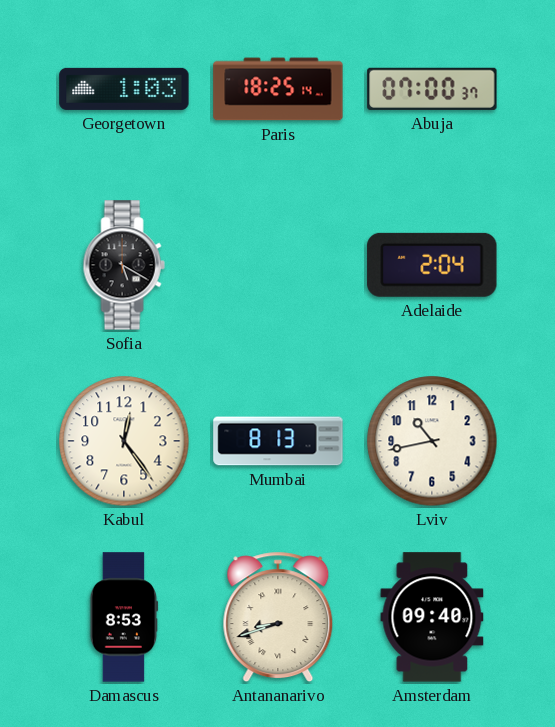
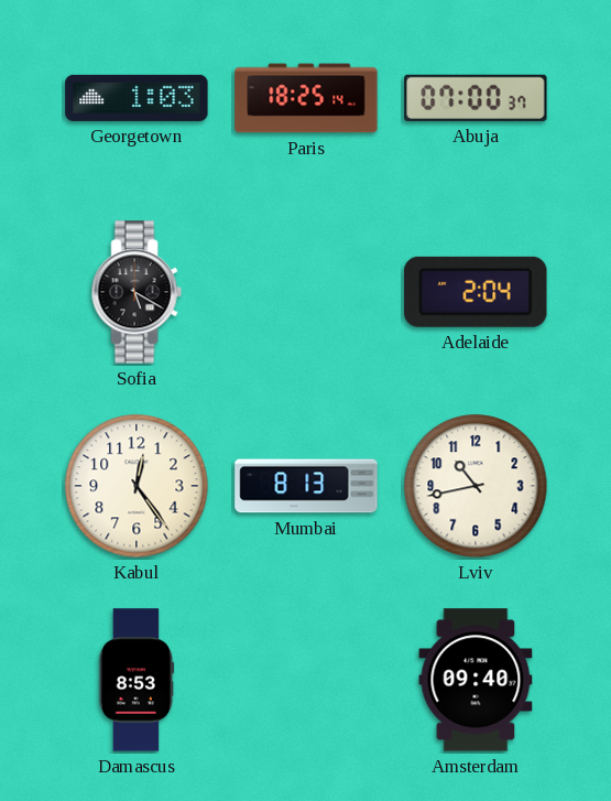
Antananarivo: 8:42 -> none (278, 617)
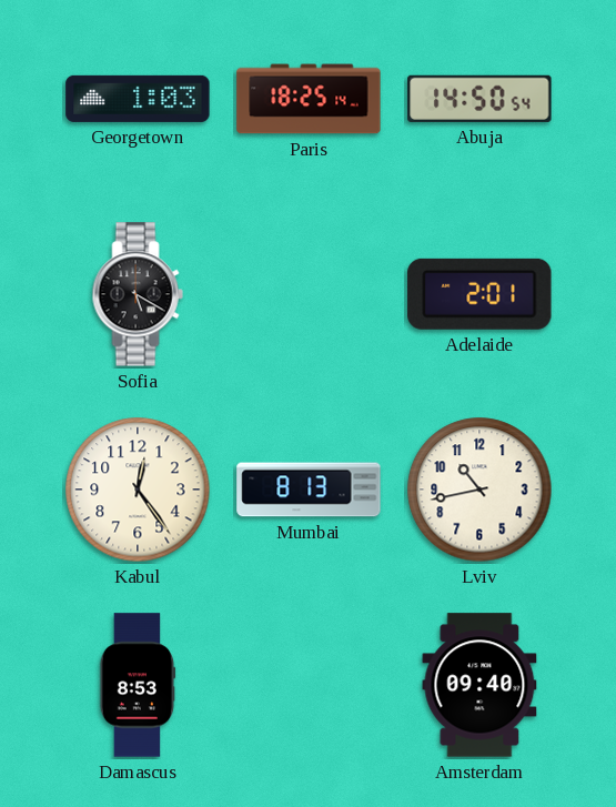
Abuja: 07:00 -> 14:50 (479, 99)
Adelaide: 2:04 -> 2:01 (479, 294)
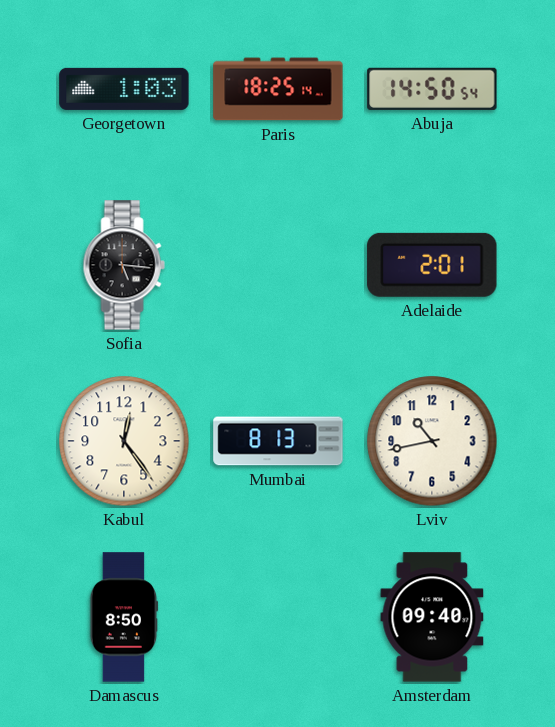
Sofia: 5:20 -> 5:16 (124, 265)
Damascus: 8:53 -> 8:50 (124, 617)
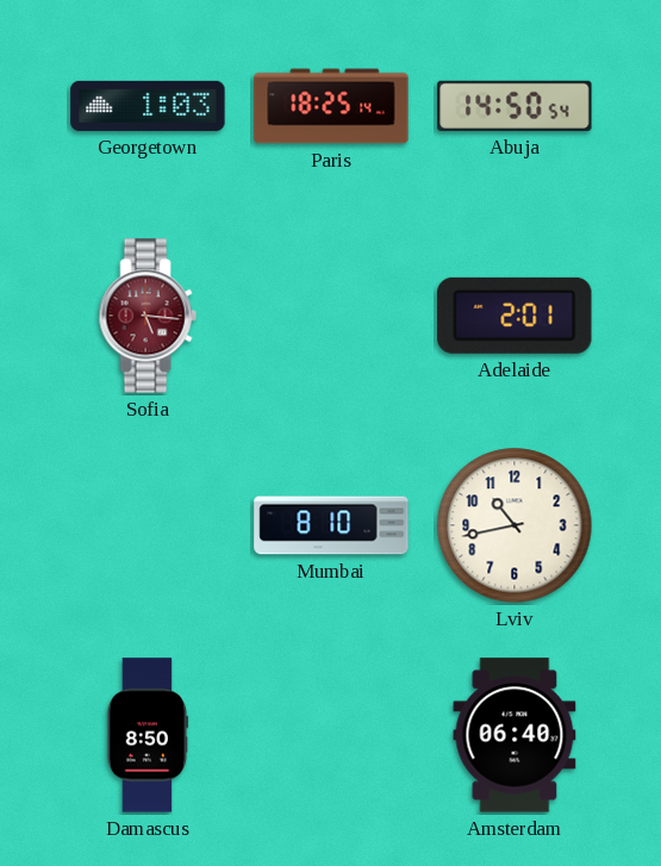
Sofia dial: black -> burgundy (148, 316)
Kabul: 12:24 -> none (124, 441)
Mumbai: 8:13 -> 8:10 (331, 525)
Amsterdam: 09:40 -> 06:40 (515, 735)
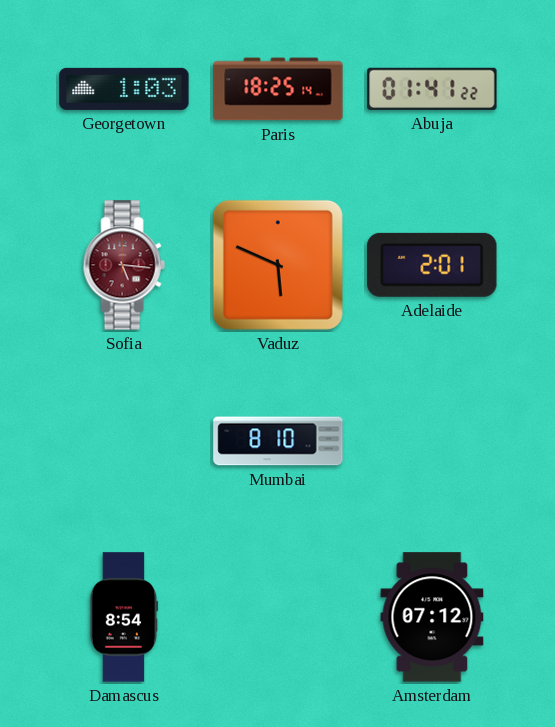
Abuja: 14:50 -> 01:41 (432, 89)
Vaduz: none -> 5:49 (278, 265)
Lviv: 10:43 -> none (515, 525)
Damascus: 8:50 -> 8:54 (124, 617)
Amsterdam: 06:40 -> 07:12 (432, 617)
